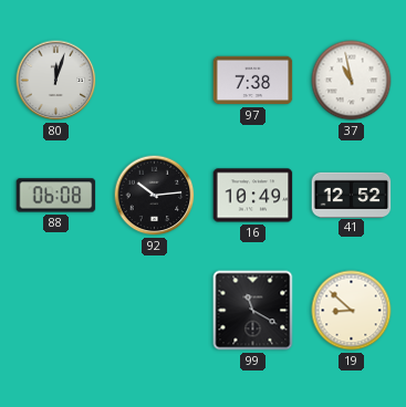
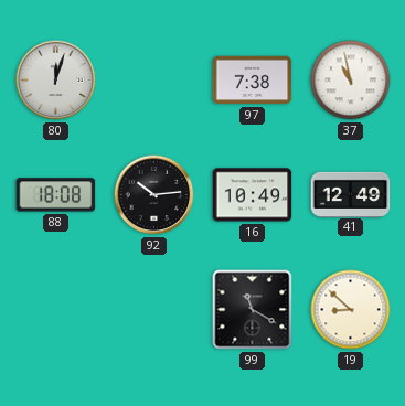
88: 06:08 -> 18:08 (56, 195)
41: 12:52 -> 12:49 (351, 194)
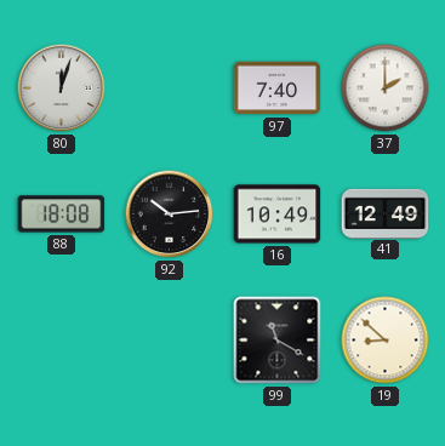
97: 7:38 -> 7:40 (278, 88)
37: 10:58 -> 2:00 (386, 88)
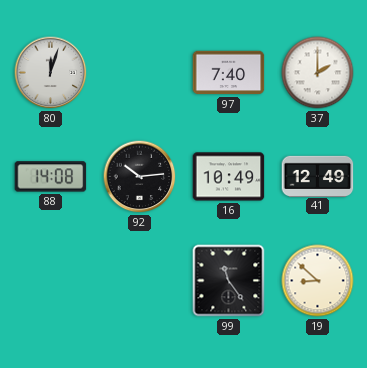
88: 18:08 -> 14:08 (51, 177)
99: 11:20 -> 11:24 (229, 281)
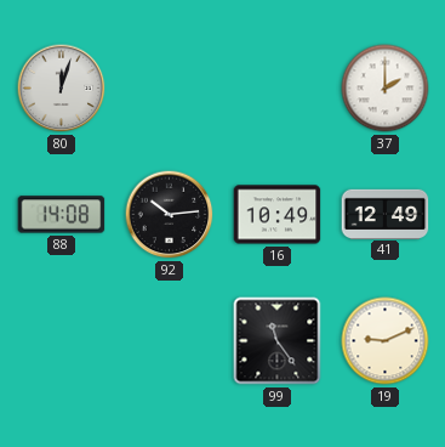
97: 7:40 -> none (229, 73)
19: 8:52 -> 9:11 (386, 341)
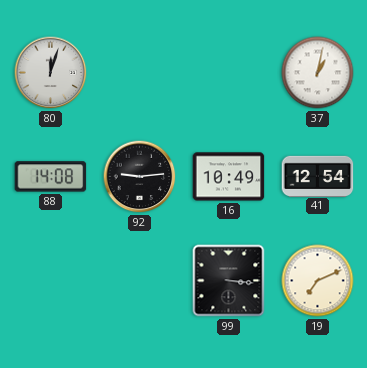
37: 2:00 -> 1:02 (318, 73)
92: 10:14 -> 9:14 (140, 177)
41: 12:49 -> 12:54 (318, 176)
99: 11:24 -> 3:16 (229, 281)
19: 9:11 -> 7:11 (318, 281)
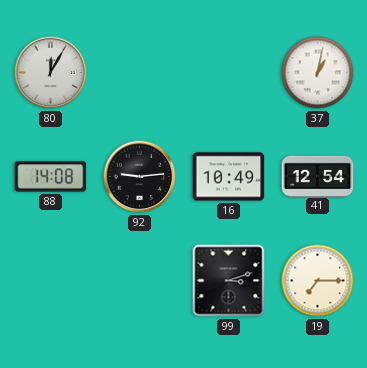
80: 12:03 -> 12:05 (51, 73)
99: 3:16 -> 3:12 (229, 281)
19: 7:11 -> 7:15 (318, 281)
